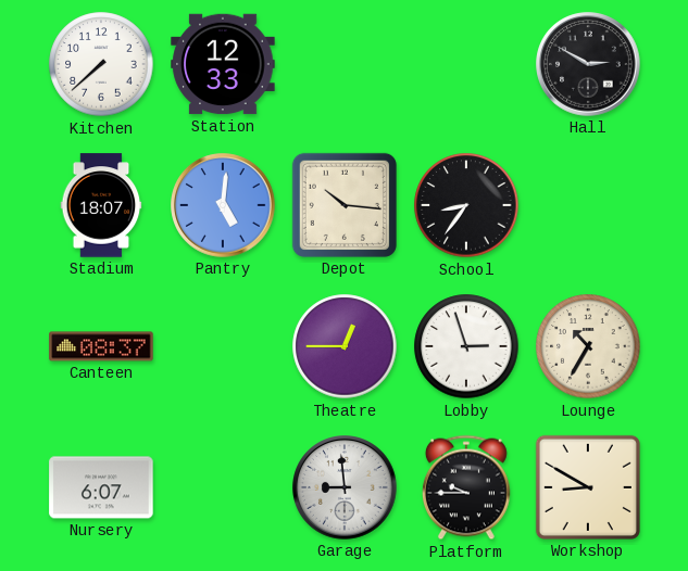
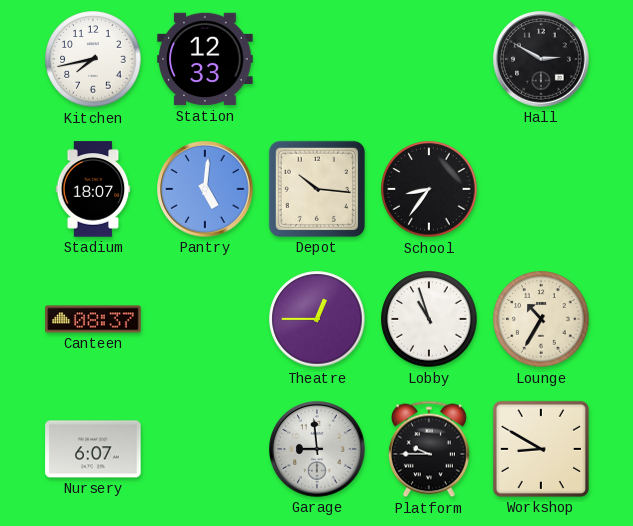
Kitchen: 7:38 -> 7:43 (93, 59)
Lobby: 2:57 -> 10:57 (429, 319)
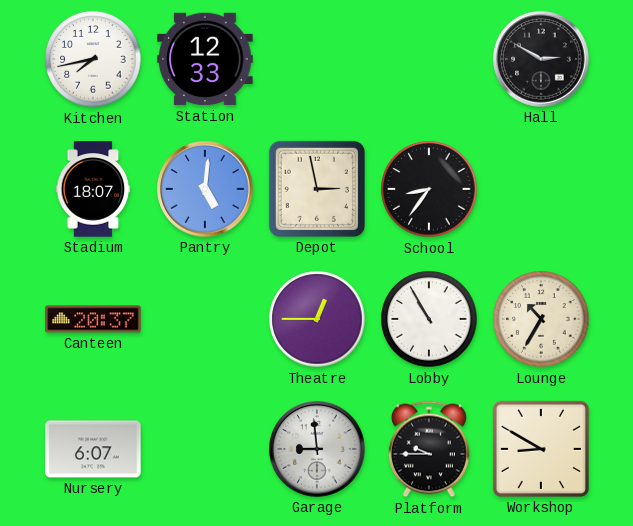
Depot: 10:16 -> 2:58 (317, 189)
Canteen: 08:37 -> 20:37 (93, 319)
Lobby: 10:57 -> 10:55 (429, 319)
